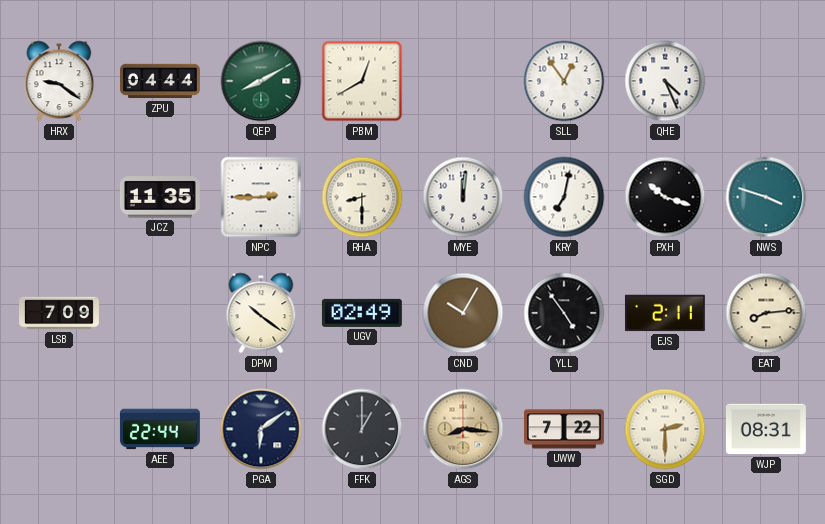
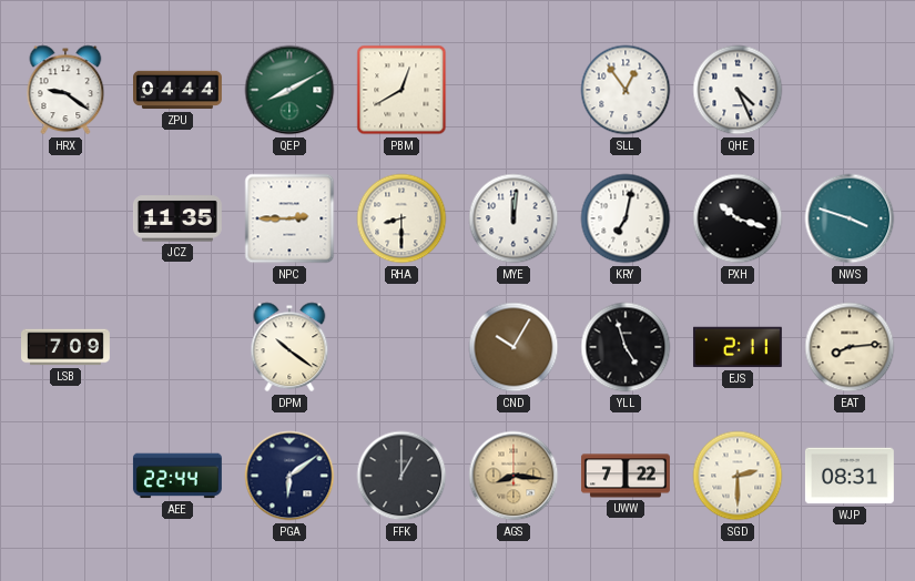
UGV: 02:49 -> none (362, 313)
YLL: 4:54 -> 4:57 (626, 347)
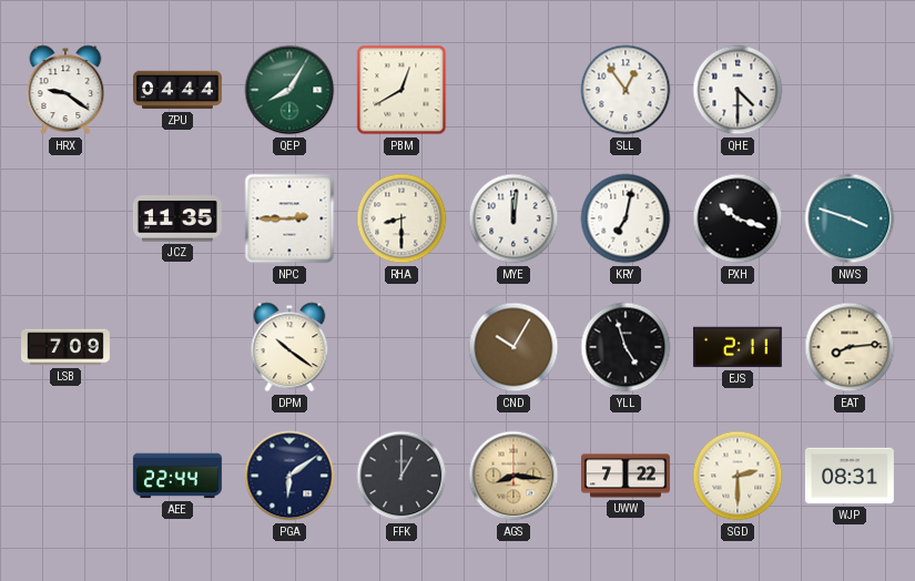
QEP: 8:10 -> 8:05 (289, 90)
QHE: 4:26 -> 4:30 (738, 90)
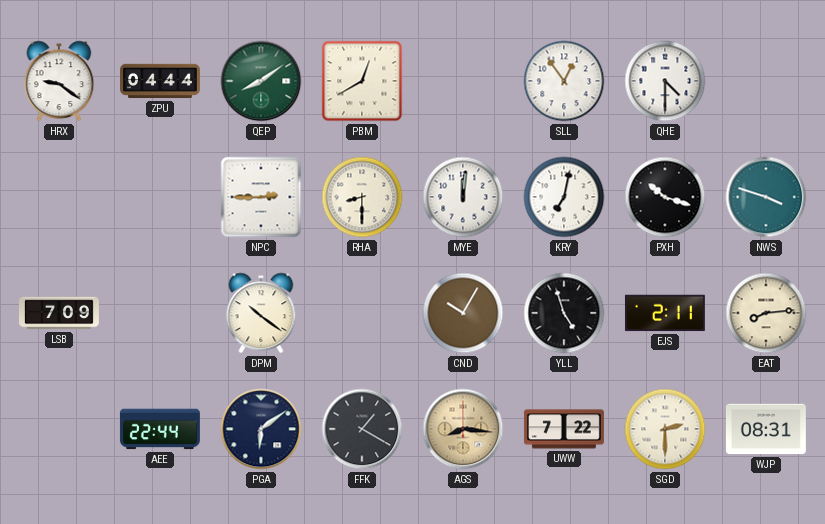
QEP: 8:05 -> 8:09 (261, 81)
JCZ: 11:35 -> none (177, 218)
FFK: 1:00 -> 1:20 (362, 429)
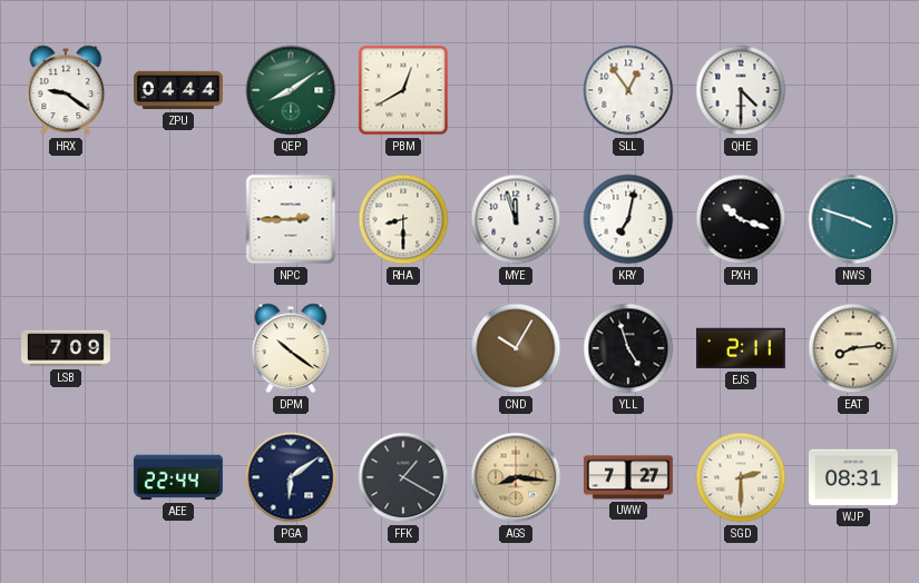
MYE: 12:01 -> 11:57 (516, 219)
UWW: 7:22 -> 7:27 (628, 477)
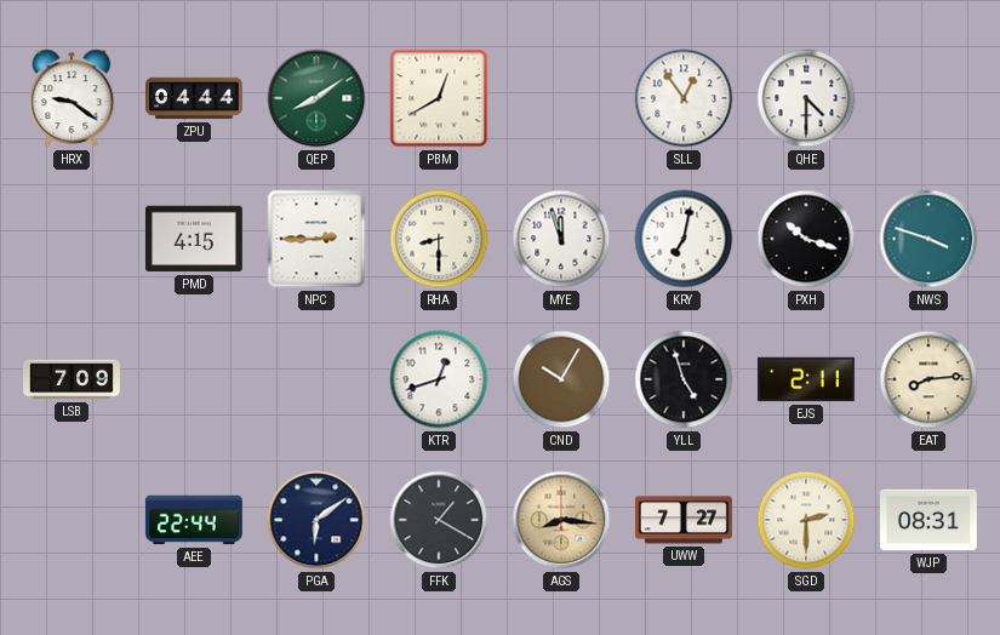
PMD: none -> 4:15 (194, 239)
DPM: 10:21 -> none (291, 348)
KTR: none -> 12:42 (439, 379)
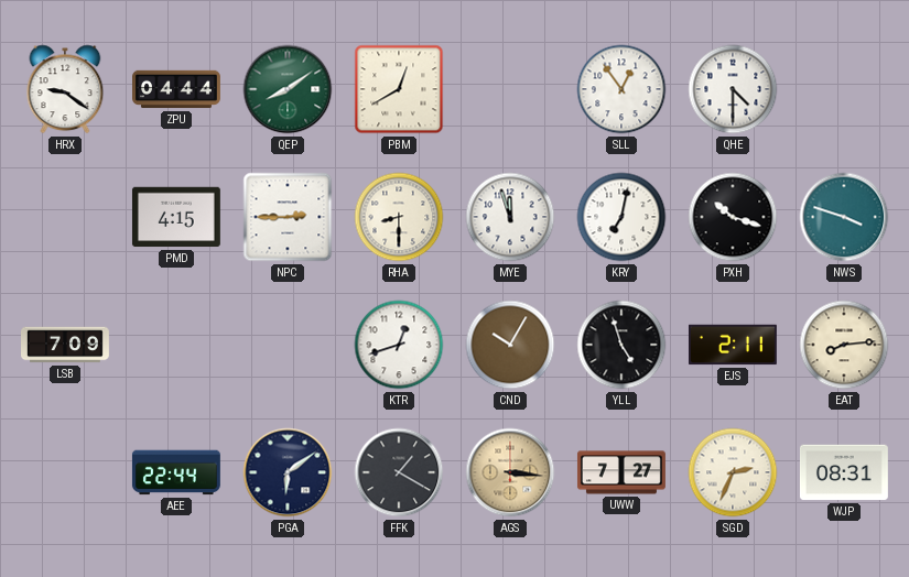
AGS: 8:16 -> 3:16 (510, 472)
SGD: 2:30 -> 2:34 (733, 472)
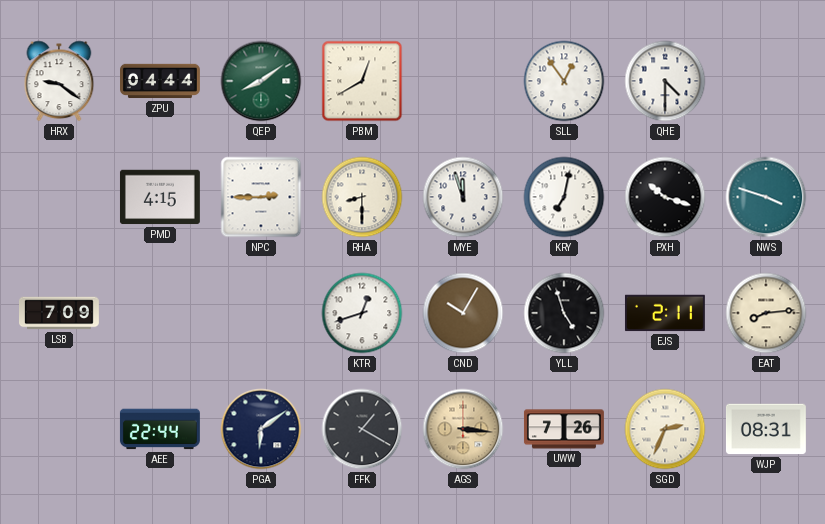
UWW: 7:27 -> 7:26 (564, 429)
